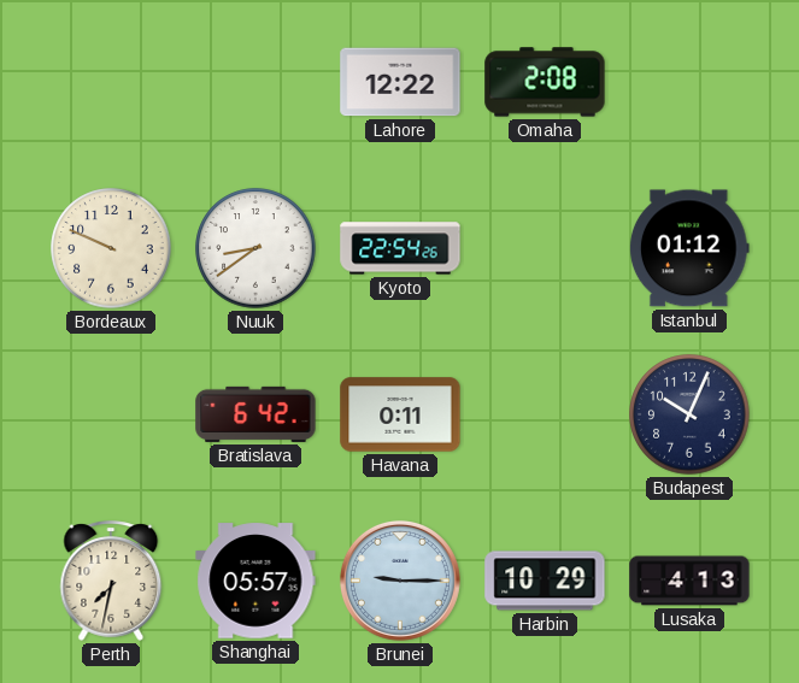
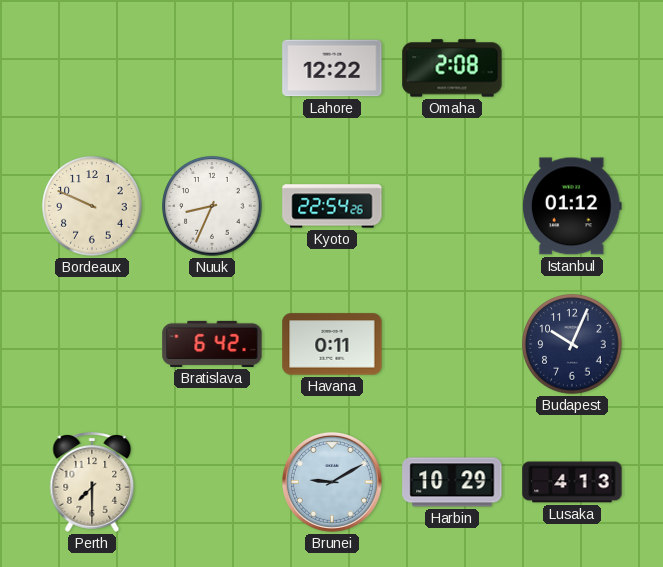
Nuuk: 8:39 -> 8:34 (212, 206)
Perth: 7:32 -> 7:30 (92, 482)
Shanghai: 05:57 -> none (255, 581)
Brunei: 9:15 -> 9:10 (332, 482)
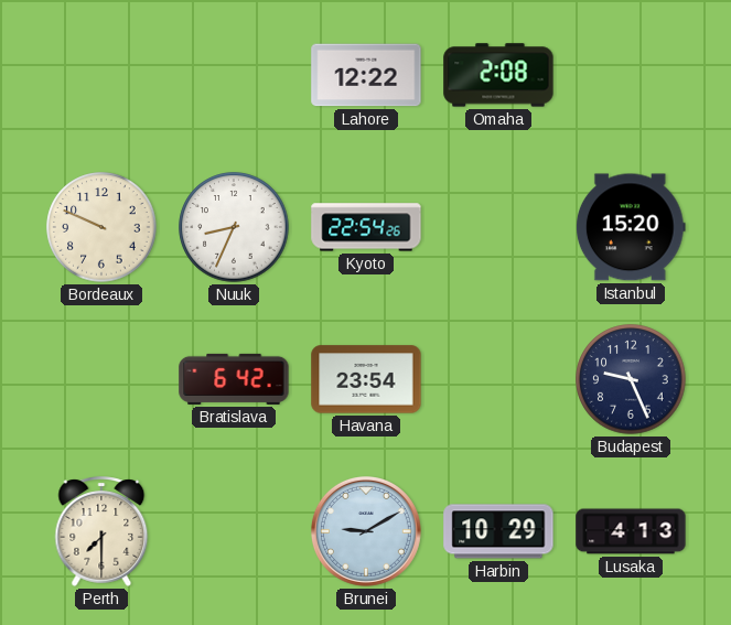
Istanbul: 01:12 -> 15:20 (631, 227)
Havana: 0:11 -> 23:54 (366, 379)
Budapest: 10:04 -> 9:26 (631, 379)
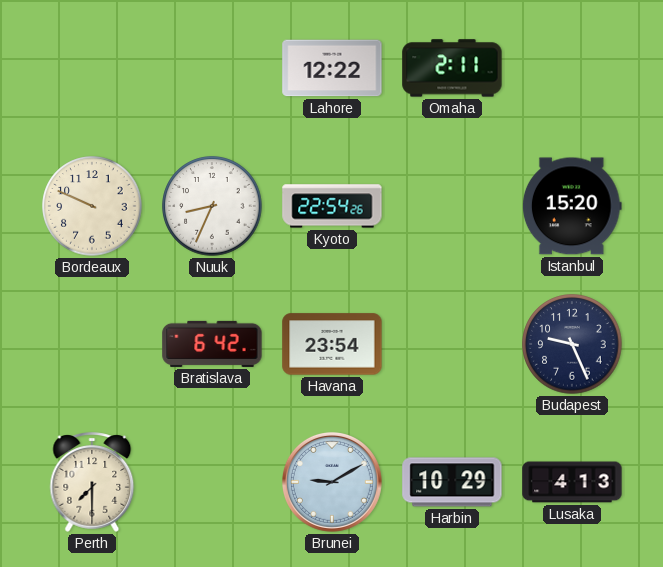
Omaha: 2:08 -> 2:11 (452, 68)
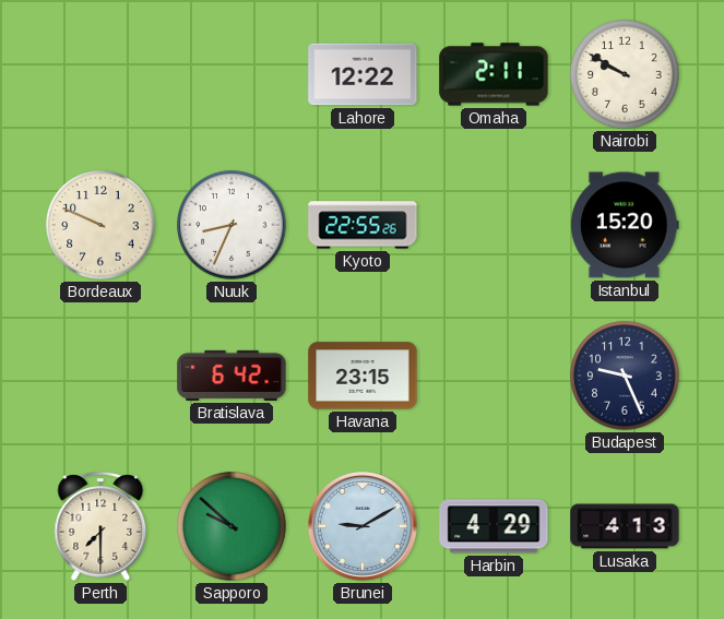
Nairobi: none -> 9:50 (625, 74)
Kyoto: 22:54 -> 22:55 (363, 225)
Havana: 23:54 -> 23:15 (363, 376)
Sapporo: none -> 9:52 (232, 526)
Harbin: 10:29 -> 4:29 (494, 526)
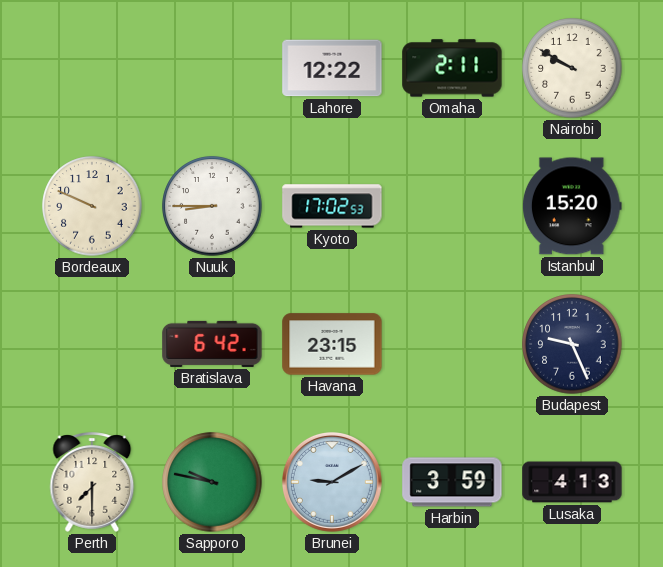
Nuuk: 8:34 -> 8:45 (212, 206)
Kyoto: 22:55 -> 17:02 (332, 206)
Sapporo: 9:52 -> 9:47 (212, 482)
Harbin: 4:29 -> 3:59 (452, 482)
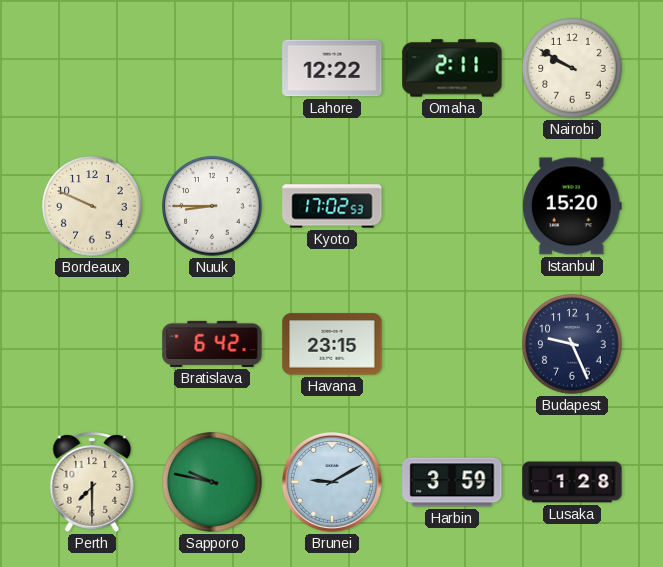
Lusaka: 4:13 -> 1:28 (572, 482)
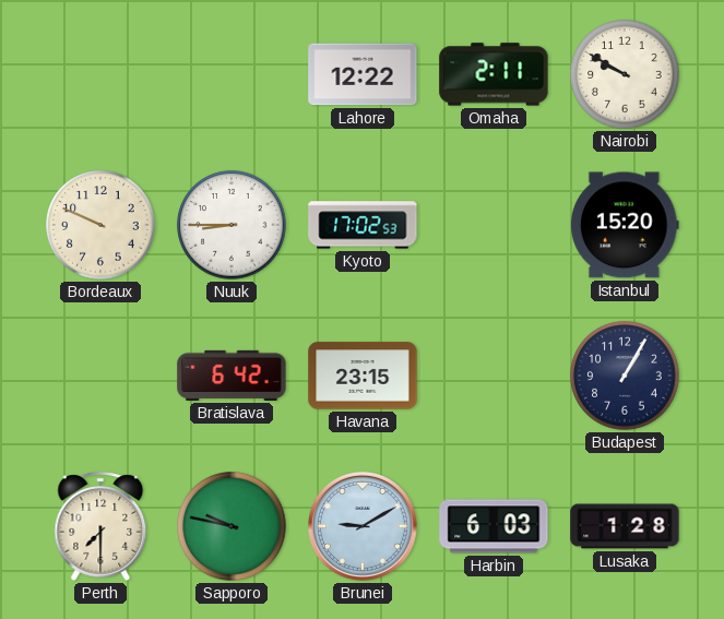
Budapest: 9:26 -> 1:05 (625, 376)
Harbin: 3:59 -> 6:03 (494, 526)
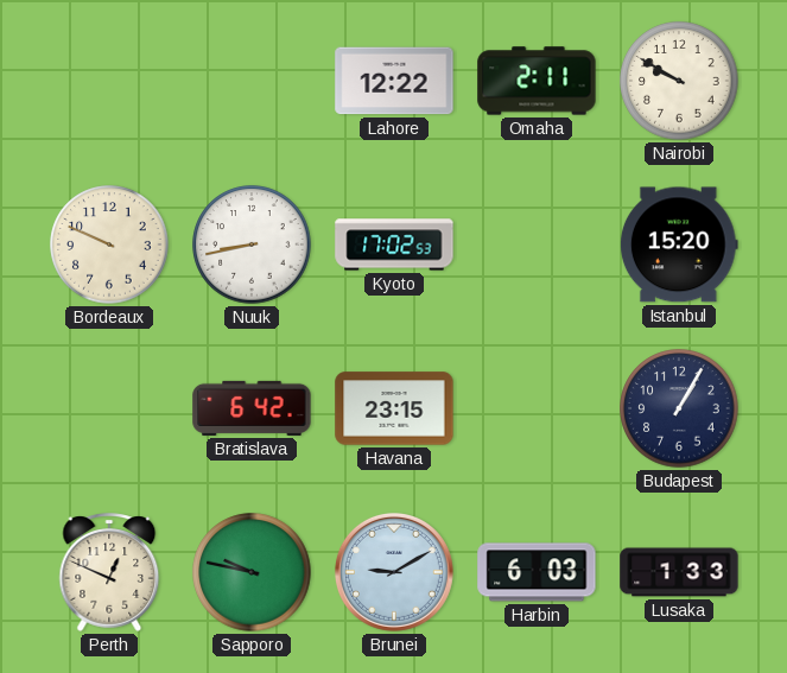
Nuuk: 8:45 -> 8:43 (252, 245)
Perth: 7:30 -> 12:49 (109, 572)
Lusaka: 1:28 -> 1:33 (679, 572)
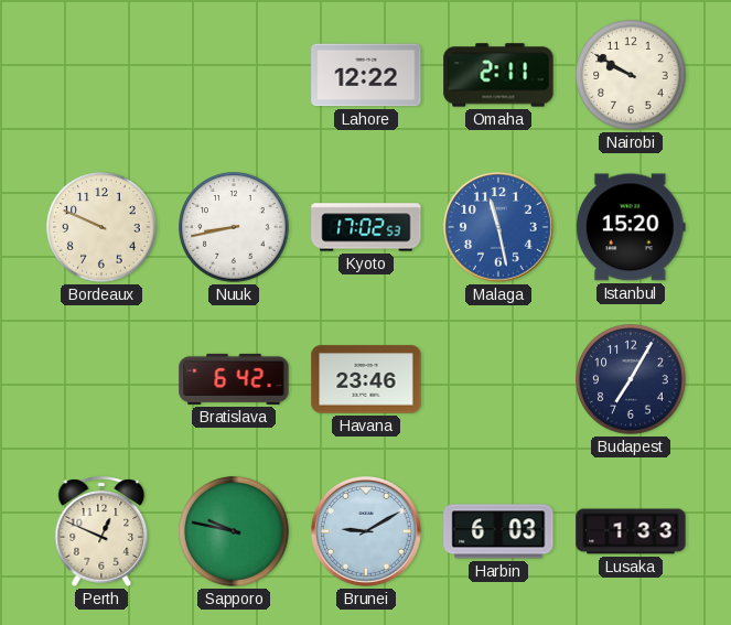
Malaga: none -> 11:28 (498, 227)
Havana: 23:15 -> 23:46 (366, 379)
Budapest: 1:05 -> 7:05 (631, 379)
